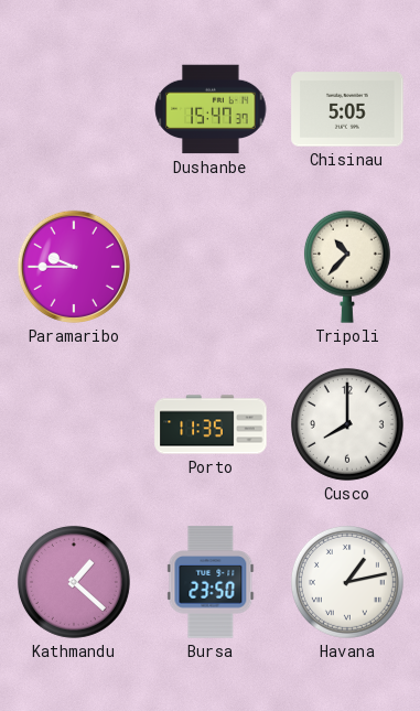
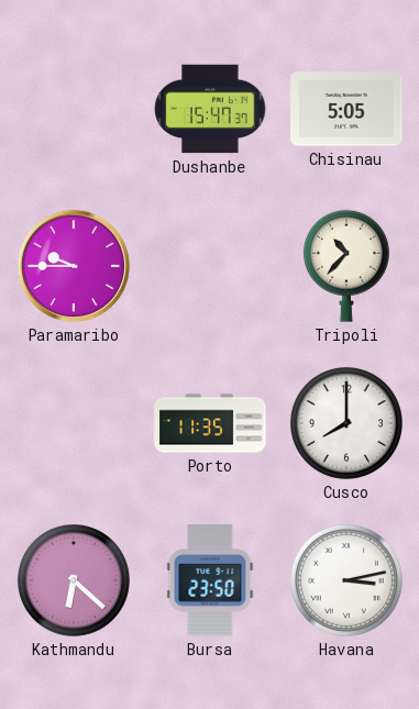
Kathmandu: 1:22 -> 6:22 (74, 580)
Havana: 1:13 -> 3:13 (346, 580)
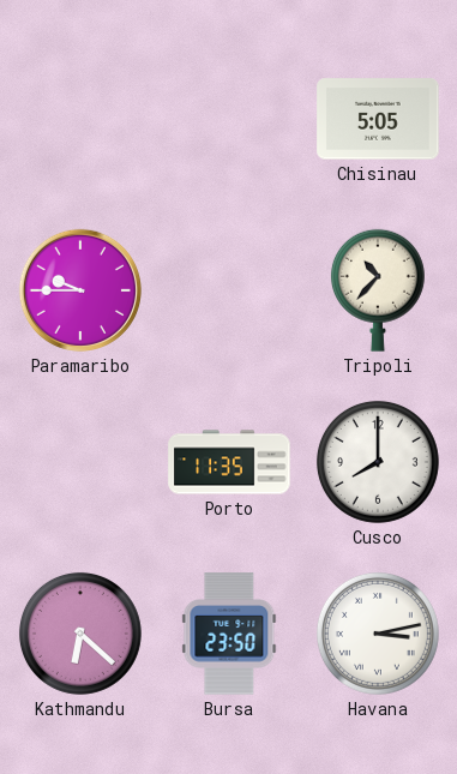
Dushanbe: 15:47 -> none (210, 109)
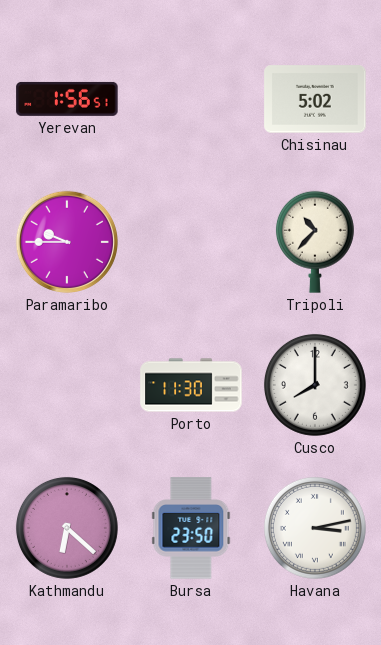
Yerevan: none -> 1:56 (67, 99)
Chisinau: 5:05 -> 5:02 (315, 99)
Porto: 11:35 -> 11:30 (191, 385)
